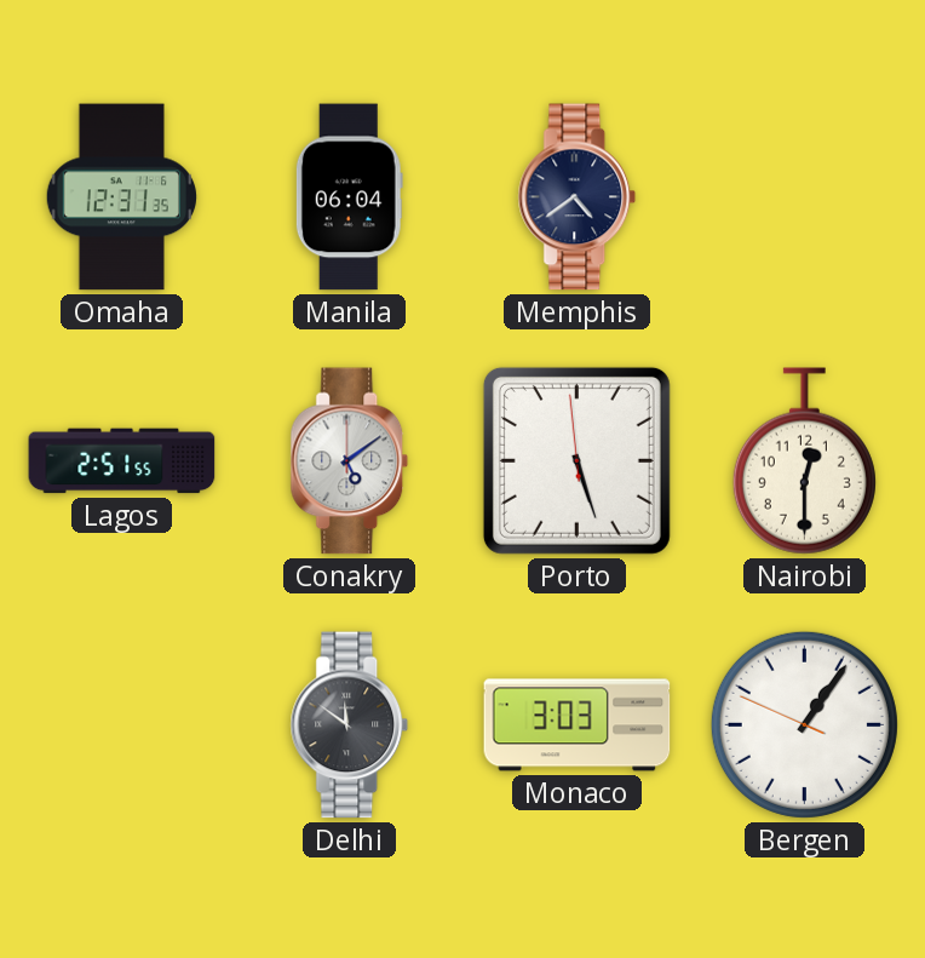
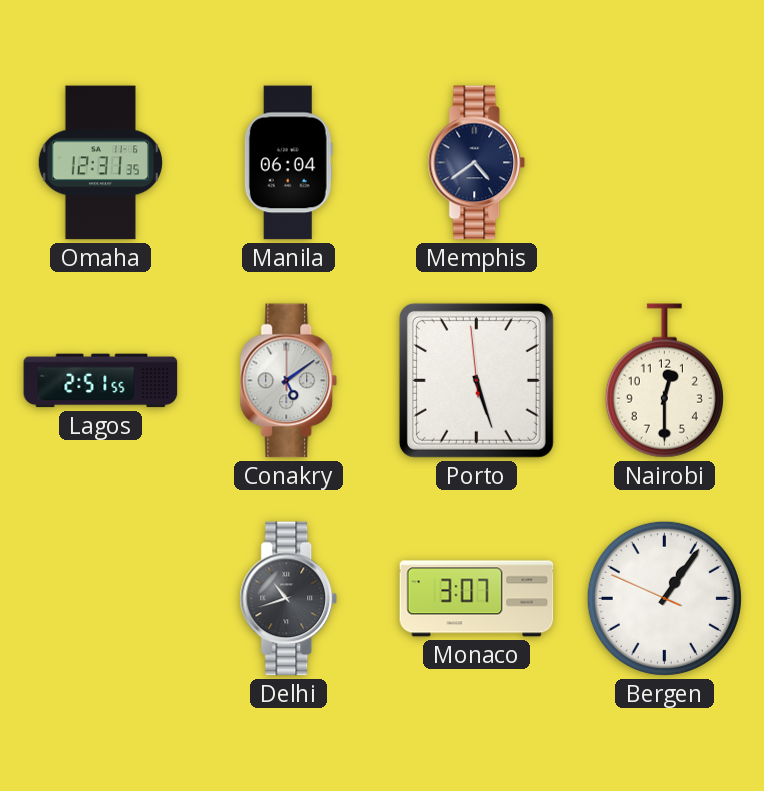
Delhi: 11:51 -> 10:42 (289, 599)
Monaco: 3:03 -> 3:07 (477, 599)
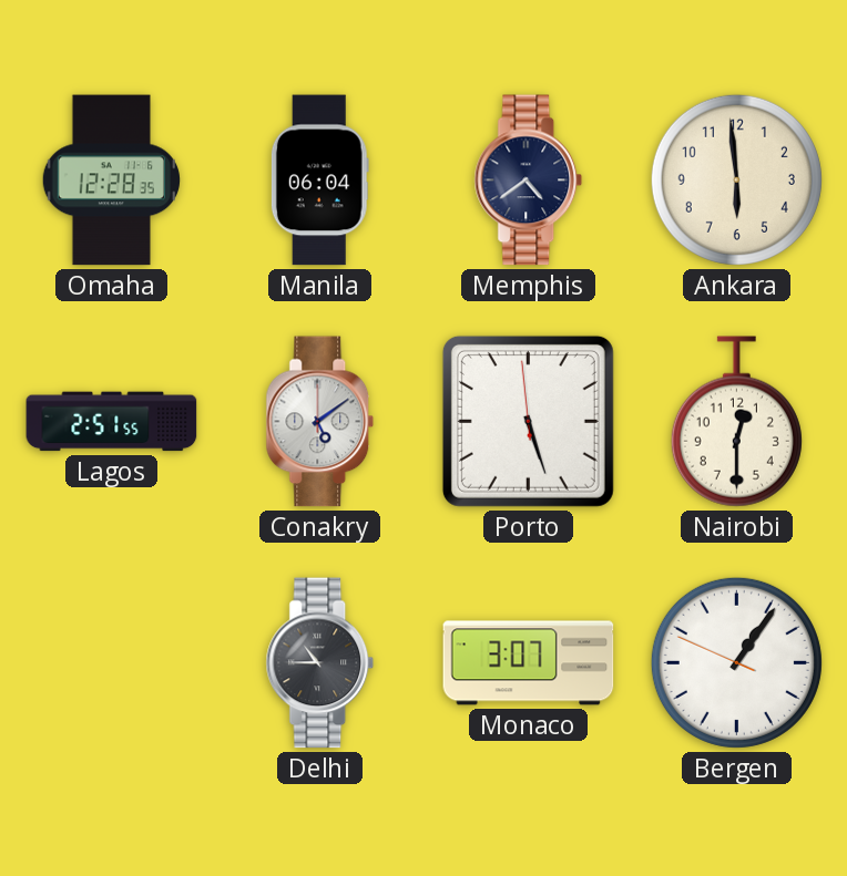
Omaha: 12:31 -> 12:28 (111, 181)
Ankara: none -> 5:59 (736, 179)
Delhi: 10:42 -> 10:45 (320, 663)
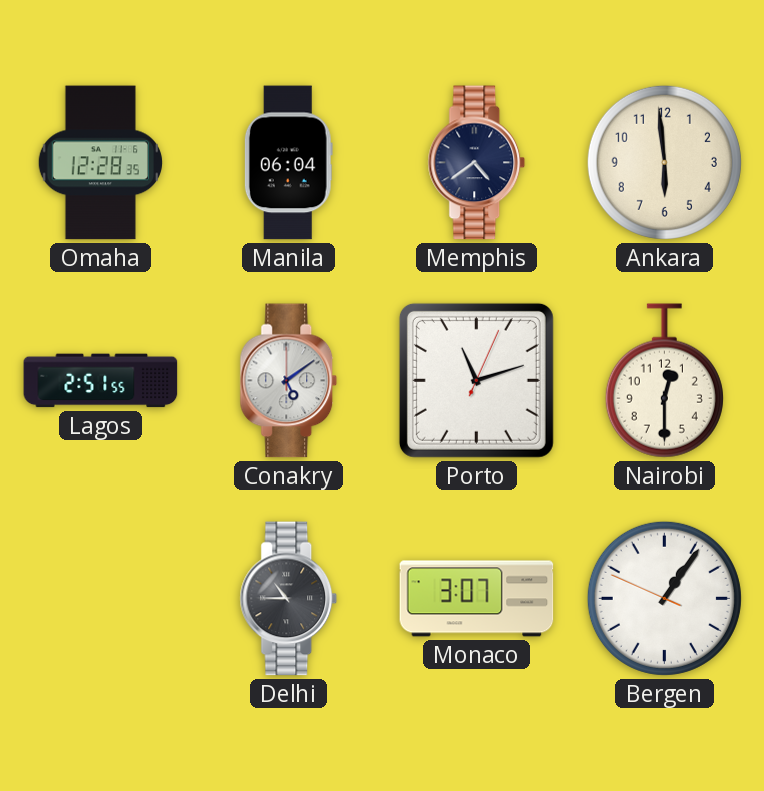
Porto: 5:26 -> 11:12 (476, 380)
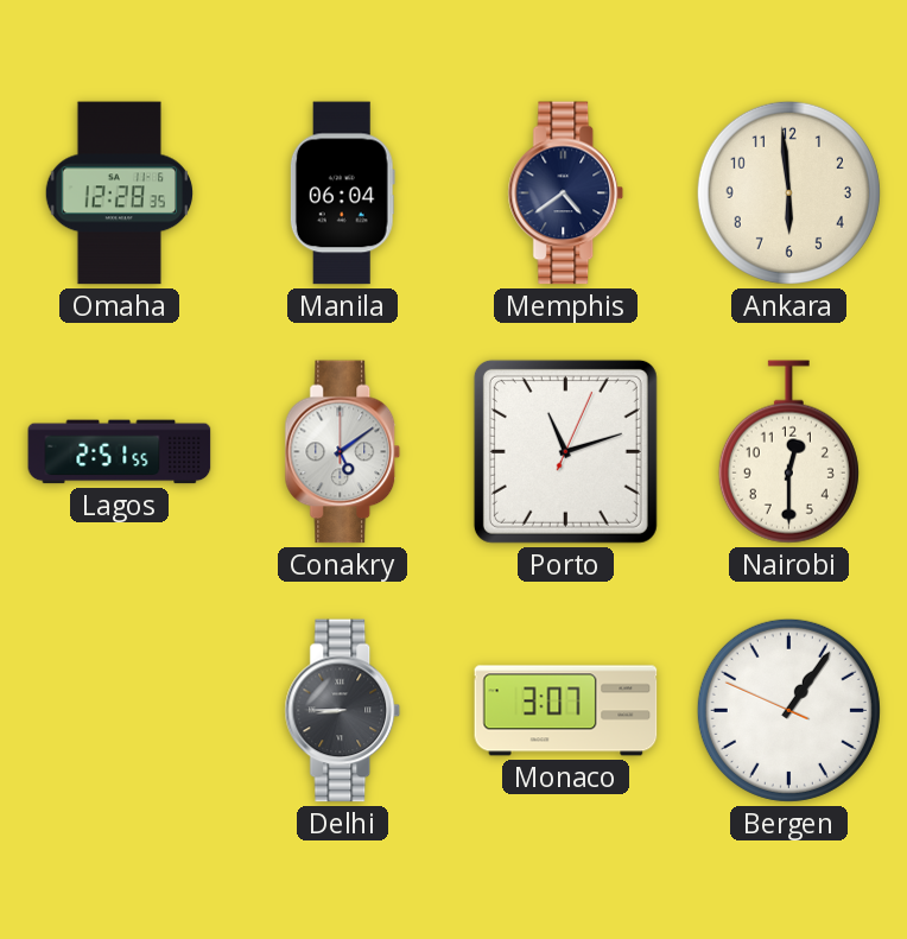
Delhi: 10:45 -> 8:45 (343, 711)
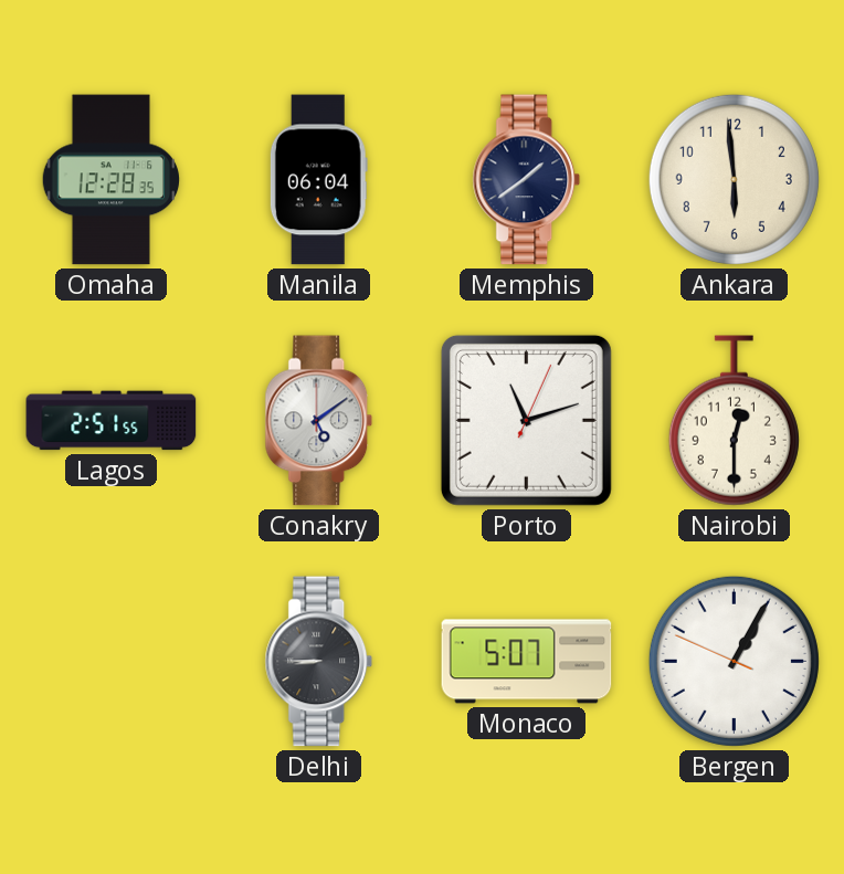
Memphis: 4:39 -> 1:39 (527, 180)
Monaco: 3:07 -> 5:07 (527, 662)
Bergen: 1:05 -> 1:04 (734, 661)
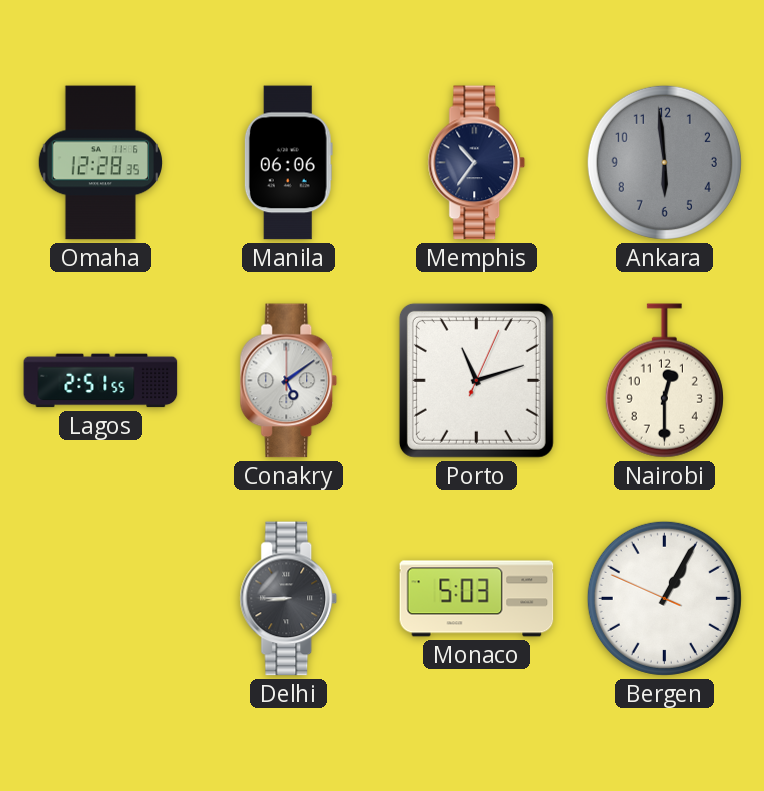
Manila: 06:04 -> 06:06 (288, 163)
Memphis: 1:39 -> 10:36 (477, 163)
Ankara dial: cream -> grey (664, 162)
Monaco: 5:07 -> 5:03 (477, 599)
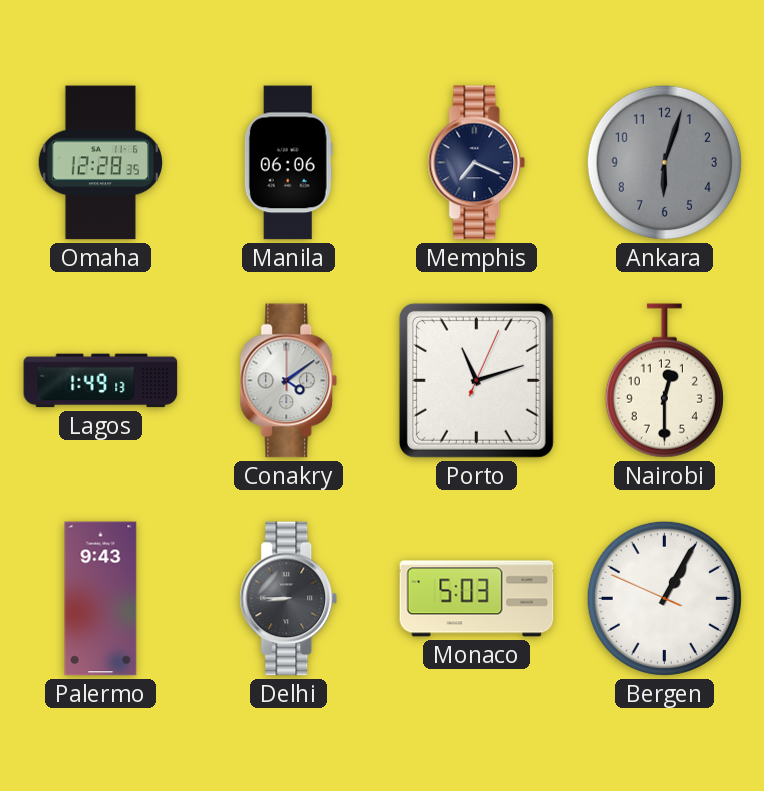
Memphis: 10:36 -> 7:19 (477, 163)
Ankara: 5:59 -> 6:03 (664, 162)
Lagos: 2:51 -> 1:49 (101, 381)
Conakry: 5:09 -> 4:09 (289, 381)
Palermo: none -> 9:43 (101, 599)
